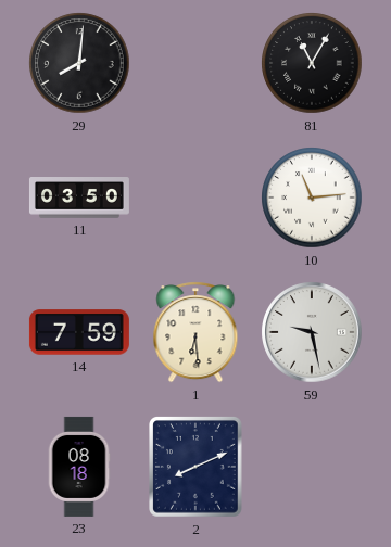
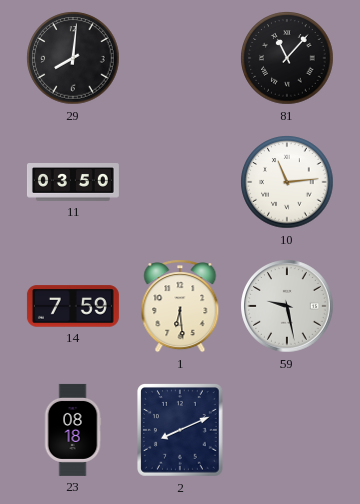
81: 11:05 -> 11:07 (287, 58)
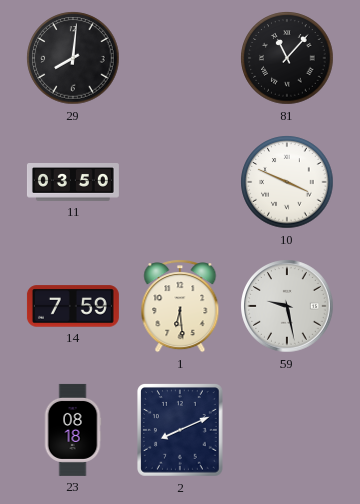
10: 11:14 -> 3:49 (287, 182)
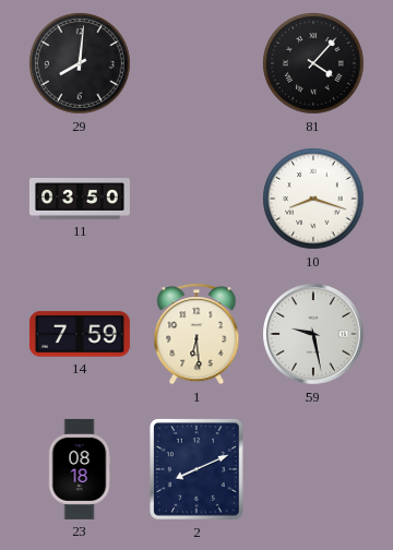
81: 11:07 -> 4:07 (313, 63)
10: 3:49 -> 8:18 (313, 199)
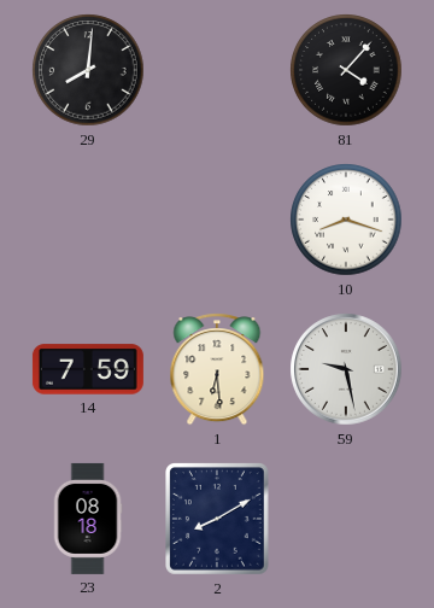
11: 03:50 -> none (80, 200)
2: 8:11 -> 8:10 (218, 520)
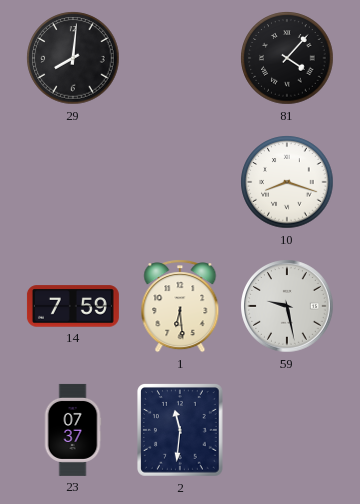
23: 08:18 -> 07:37 (73, 430)
2: 8:10 -> 11:31 (181, 431)
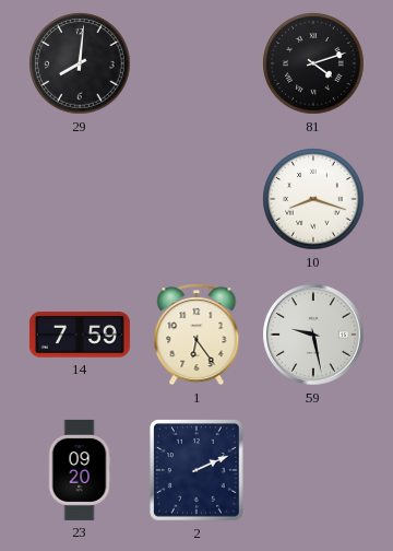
81: 4:07 -> 4:12 (313, 63)
1: 6:29 -> 6:24 (196, 335)
23: 07:37 -> 09:20 (80, 470)
2: 11:31 -> 2:11 (198, 471)
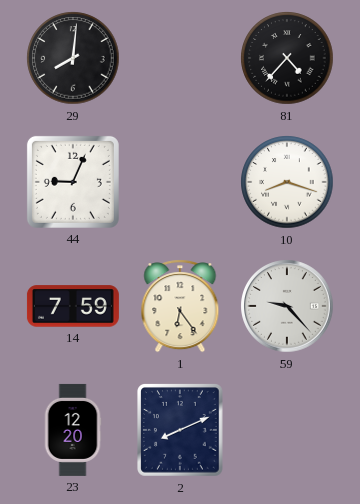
81: 4:12 -> 4:37 (287, 58)
44: none -> 9:04 (73, 182)
59: 9:28 -> 9:23 (287, 306)
23: 09:20 -> 12:20 (73, 430)
2: 2:11 -> 8:11 (181, 431)
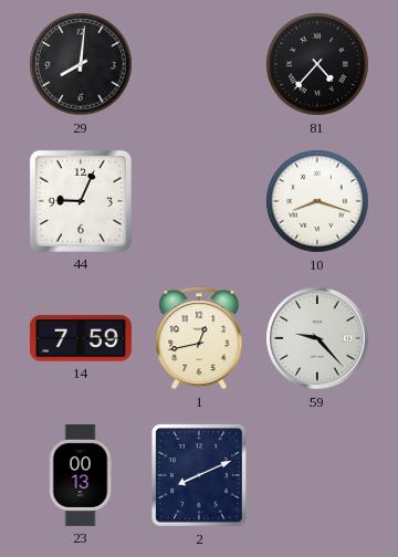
1: 6:24 -> 12:43 (199, 338)
23: 12:20 -> 00:13 (81, 475)
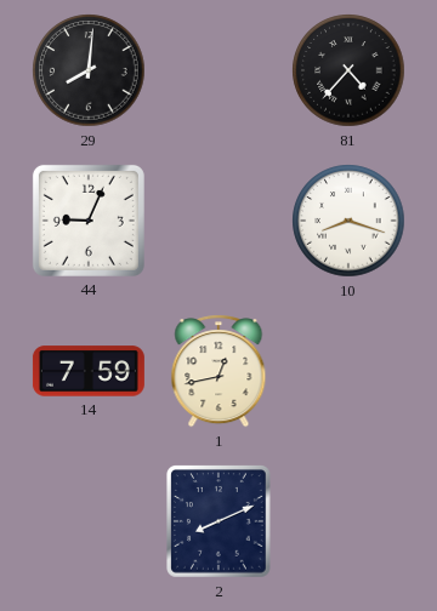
59: 9:23 -> none (317, 338)
23: 00:13 -> none (81, 475)
